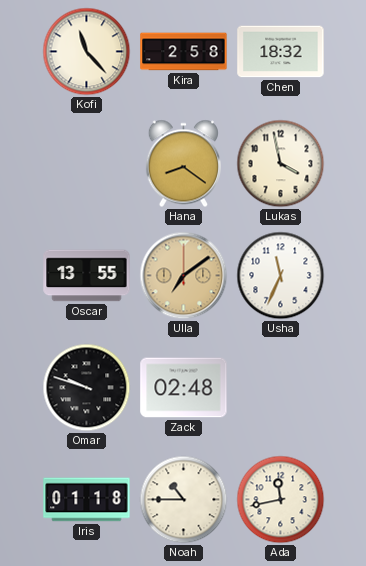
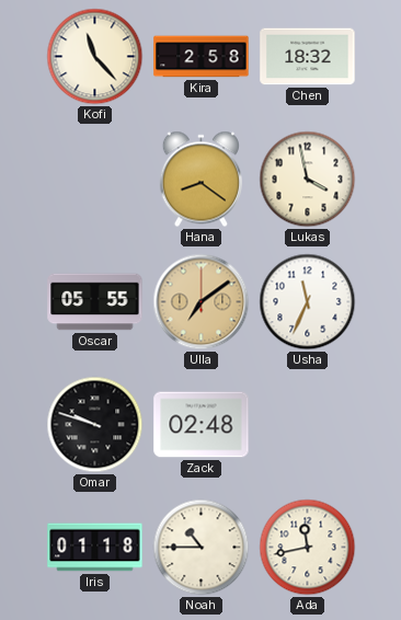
Oscar: 13:55 -> 05:55 (95, 302)
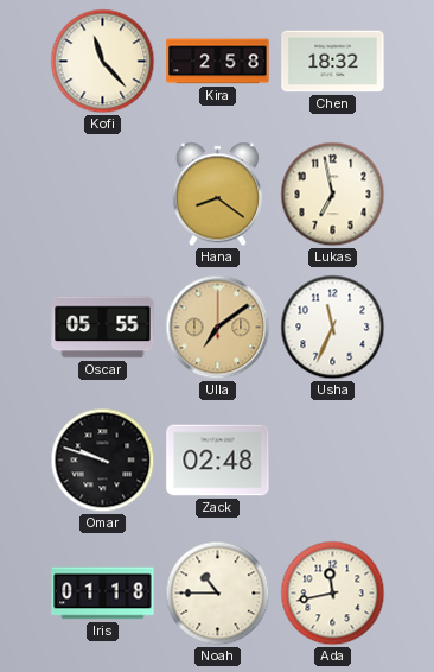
Lukas: 3:58 -> 6:58 (333, 195)
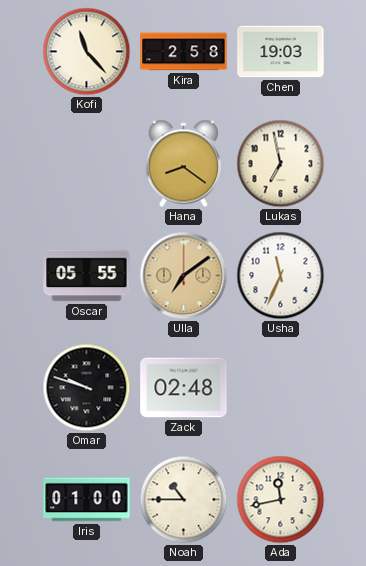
Chen: 18:32 -> 19:03 (281, 52)
Iris: 01:18 -> 01:00 (87, 500)
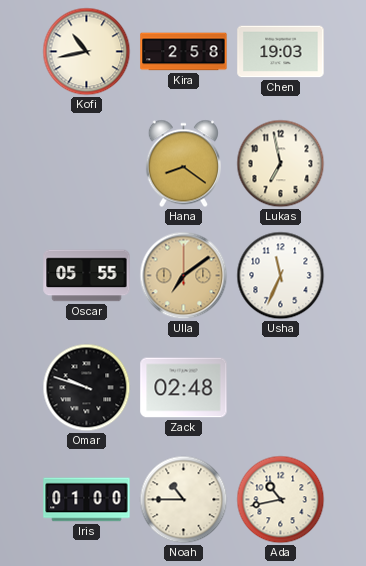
Kofi: 11:23 -> 10:43 (87, 52)
Ada: 11:43 -> 10:43 (281, 500)
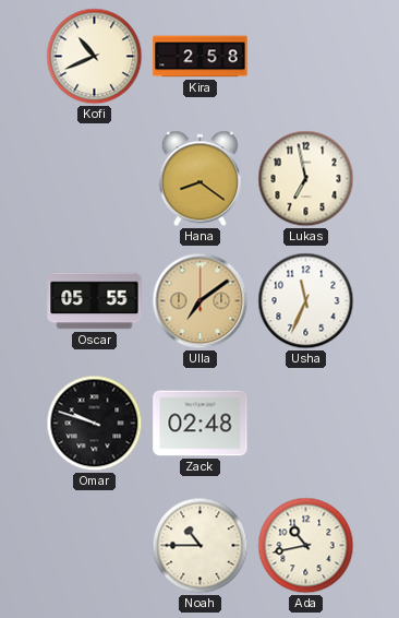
Kofi: 10:43 -> 10:41 (95, 57)
Chen: 19:03 -> none (281, 52)
Iris: 01:00 -> none (87, 500)
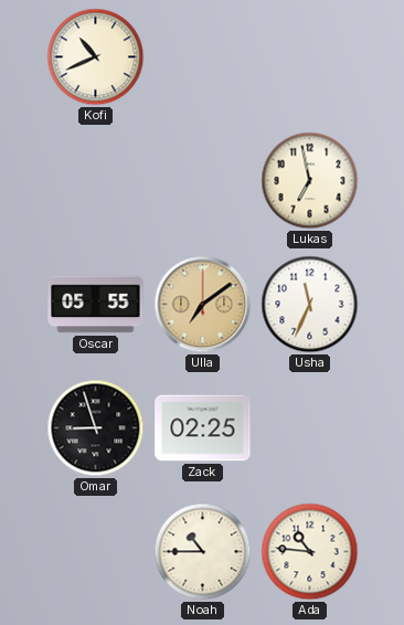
Kira: 2:58 -> none (201, 57)
Hana: 8:21 -> none (199, 179)
Omar: 9:48 -> 8:57 (96, 428)
Zack: 02:48 -> 02:25 (203, 428)
Ada: 10:43 -> 10:46 (310, 552)
